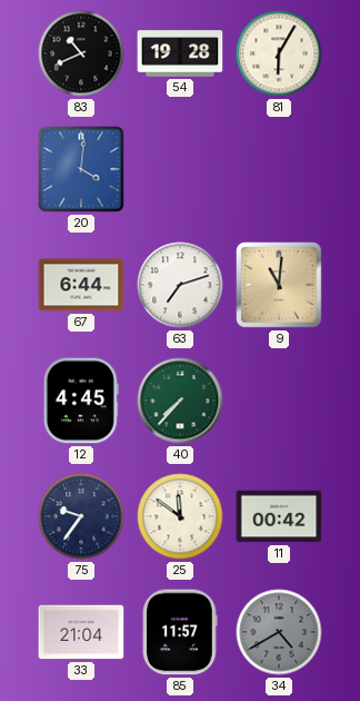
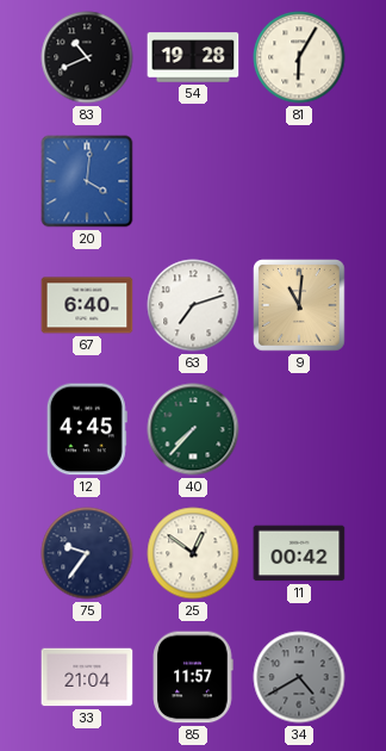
67: 6:44 -> 6:40 (87, 305)
25: 11:51 -> 12:51 (193, 553)
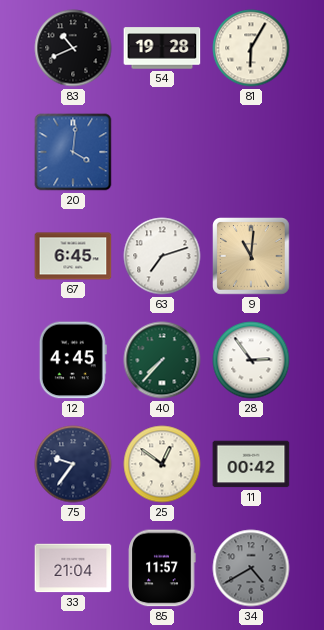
67: 6:40 -> 6:45 (73, 256)
28: none -> 2:54 (251, 360)
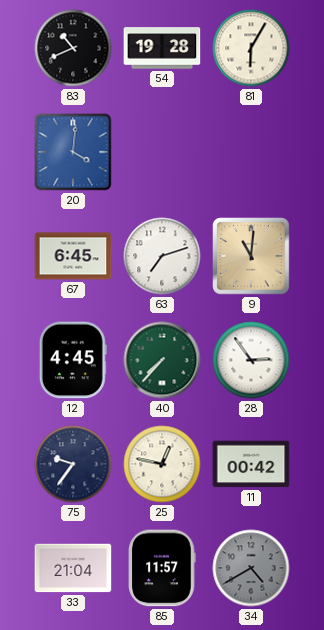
25: 12:51 -> 12:47 (162, 464)
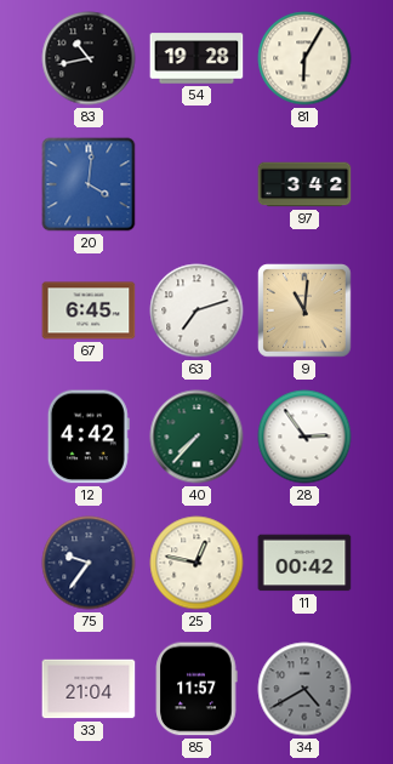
83: 10:41 -> 10:43 (89, 58)
97: none -> 3:42 (304, 184)
12: 4:45 -> 4:42 (89, 437)
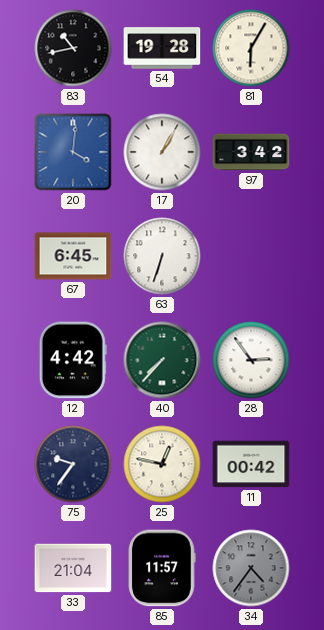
17: none -> 1:05 (162, 152)
63: 7:12 -> 6:33 (162, 256)
9: 11:01 -> none (304, 310)
34: 4:40 -> 4:36 (251, 568)
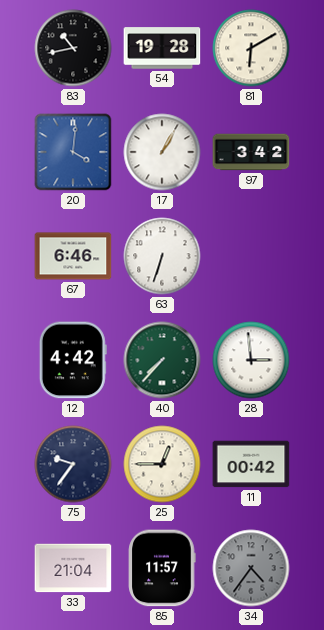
81: 6:05 -> 6:10 (251, 48)
67: 6:45 -> 6:46 (73, 256)
28: 2:54 -> 2:59 (251, 360)
25: 12:47 -> 12:45 (162, 464)
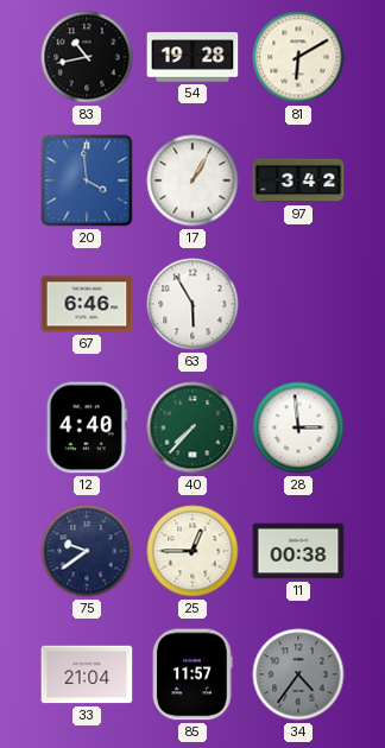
20: 4:01 -> 3:59 (87, 180)
63: 6:33 -> 5:55 (192, 304)
12: 4:42 -> 4:40 (87, 427)
75: 9:36 -> 9:39 (87, 551)
11: 00:42 -> 00:38 (298, 551)
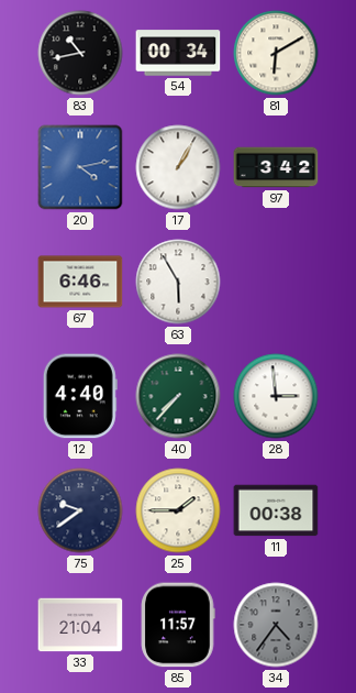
54: 19:28 -> 00:34 (178, 53)
20: 3:59 -> 4:13 (80, 167)
25: 12:45 -> 1:45 (178, 510)
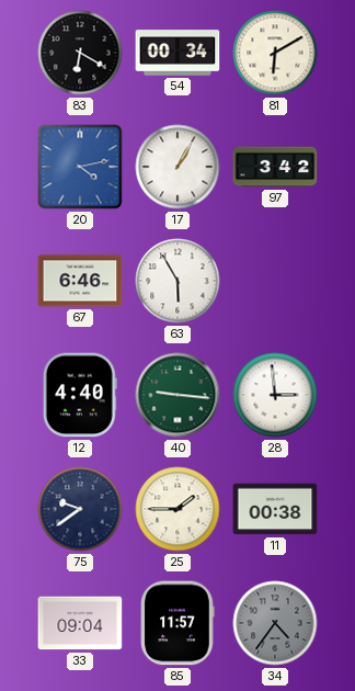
83: 10:43 -> 6:20 (80, 53)
40: 7:37 -> 9:16 (177, 395)
33: 21:04 -> 09:04 (80, 623)
